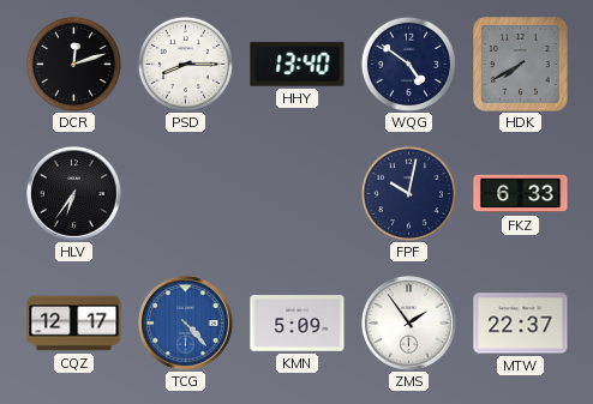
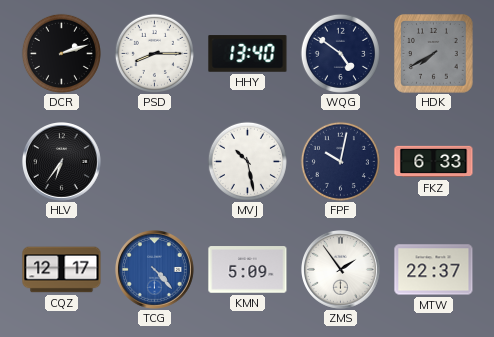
DCR: 12:12 -> 2:12 (61, 53)
MVJ: none -> 10:28 (247, 161)
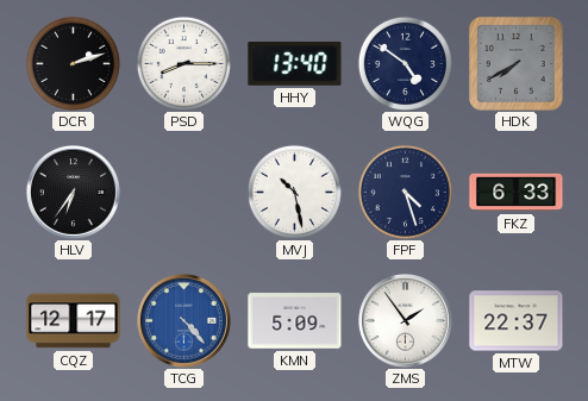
FPF: 10:02 -> 4:27 (405, 192)
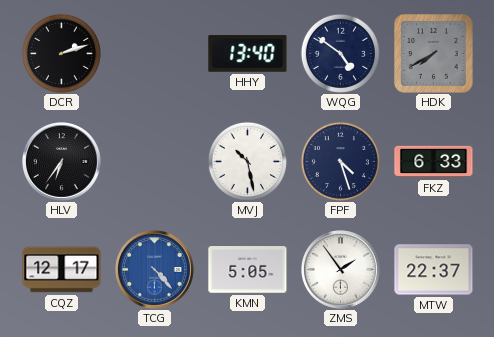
PSD: 8:15 -> none (183, 63)
KMN: 5:09 -> 5:05 (248, 270)
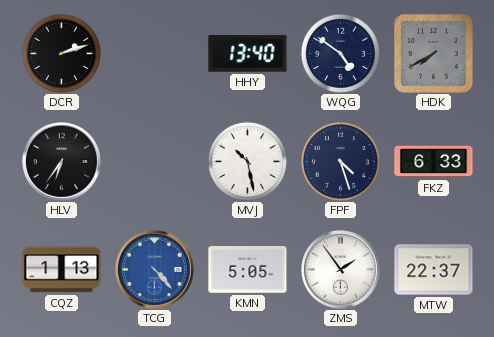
CQZ: 12:17 -> 1:13 (62, 270)
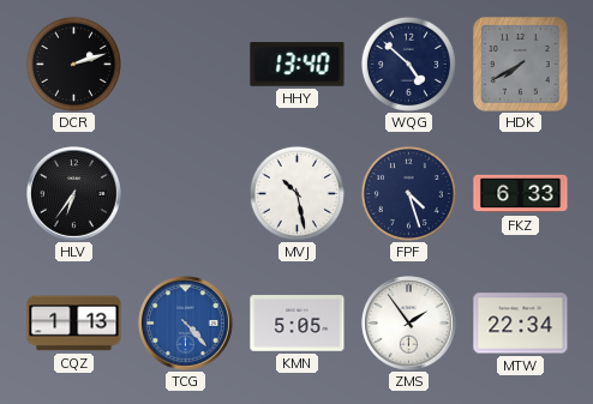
WQG: 4:51 -> 4:52 (408, 64)
MTW: 22:37 -> 22:34 (521, 324)
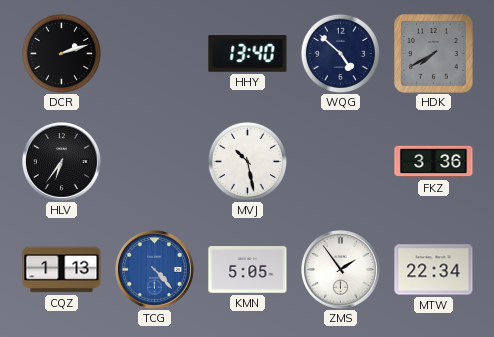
FPF: 4:27 -> none (408, 193)
FKZ: 6:33 -> 3:36 (434, 162)
